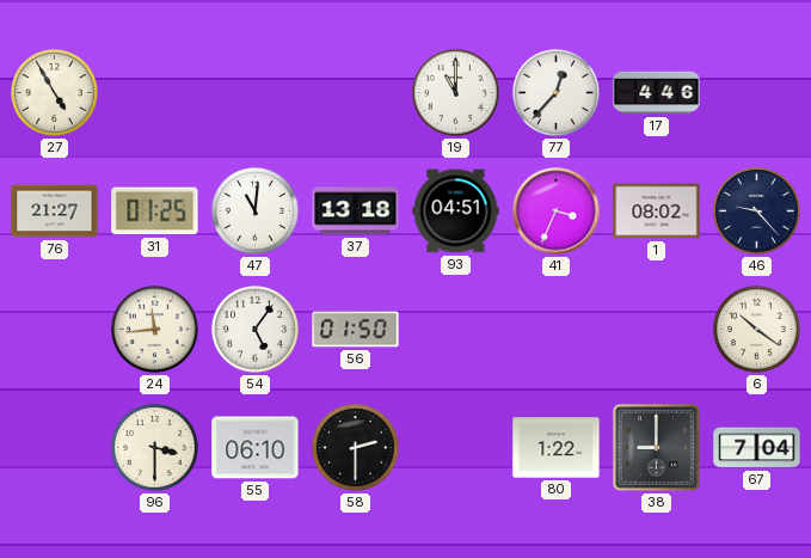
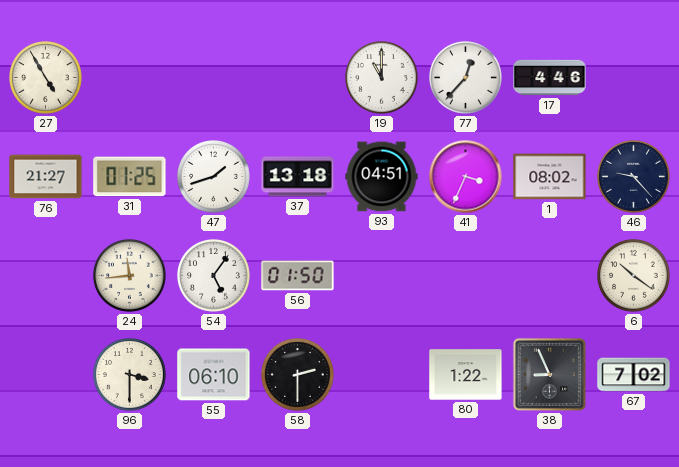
47: 11:01 -> 1:42 (214, 177)
38: 9:00 -> 8:56 (549, 374)
67: 7:04 -> 7:02 (634, 375)
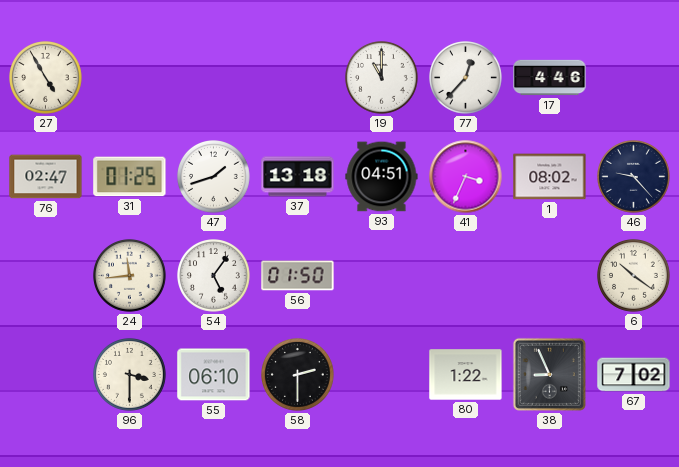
76: 21:27 -> 02:47 (46, 177)
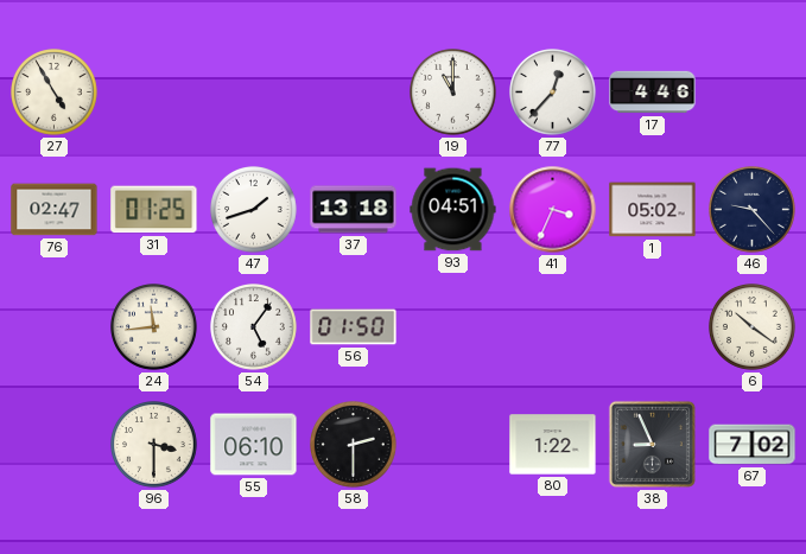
1: 08:02 -> 05:02 (653, 210)
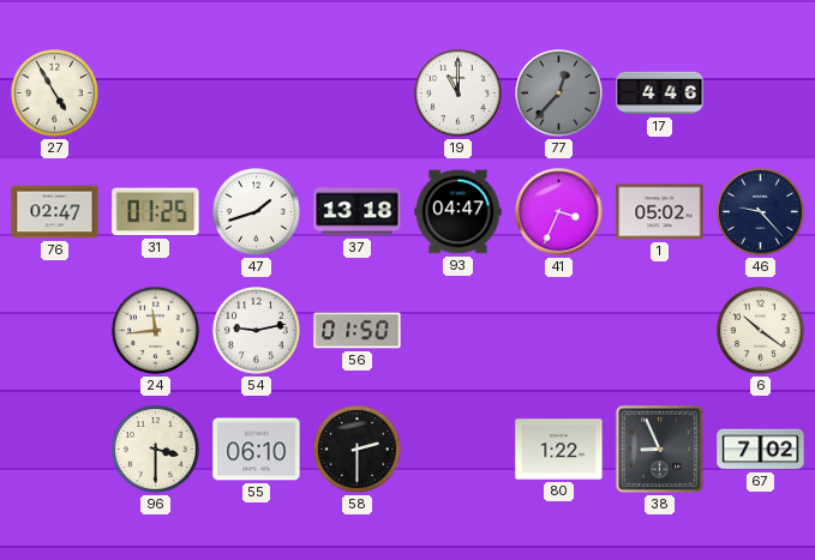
77 dial: white -> grey (559, 94)
93: 04:51 -> 04:47 (459, 212)
54: 5:06 -> 9:13 (257, 331)
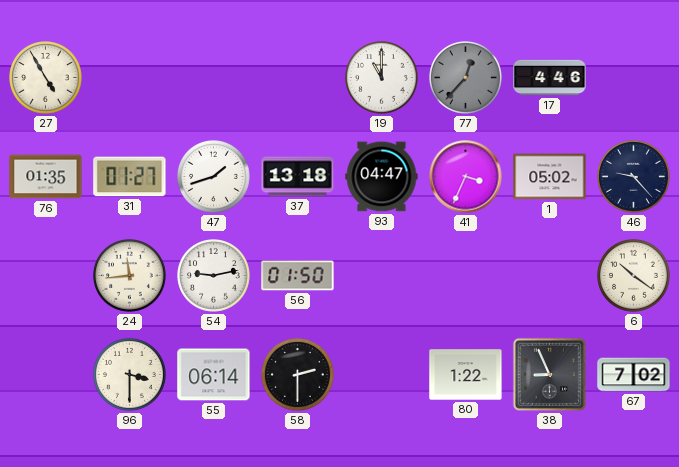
76: 02:47 -> 01:35 (46, 177)
31: 01:25 -> 01:27 (130, 177)
55: 06:10 -> 06:14 (214, 375)
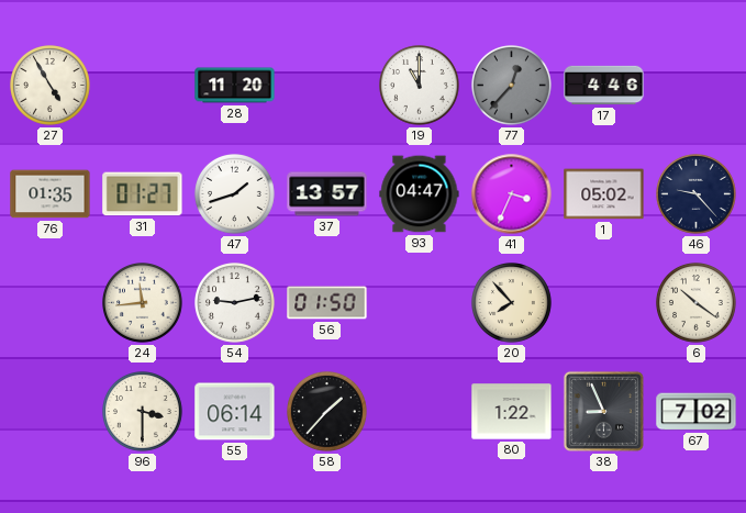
28: none -> 11:20 (235, 86)
37: 13:18 -> 13:57 (327, 194)
20: none -> 7:53 (512, 303)
58: 2:30 -> 1:37 (327, 412)
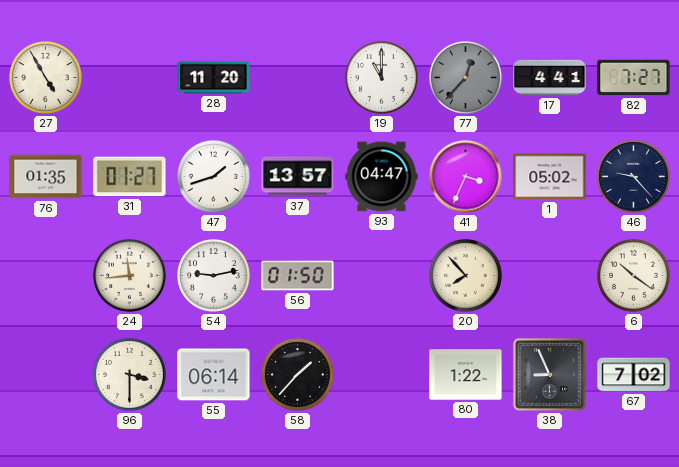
17: 4:46 -> 4:41 (550, 78)
82: none -> 7:27 (634, 78)
